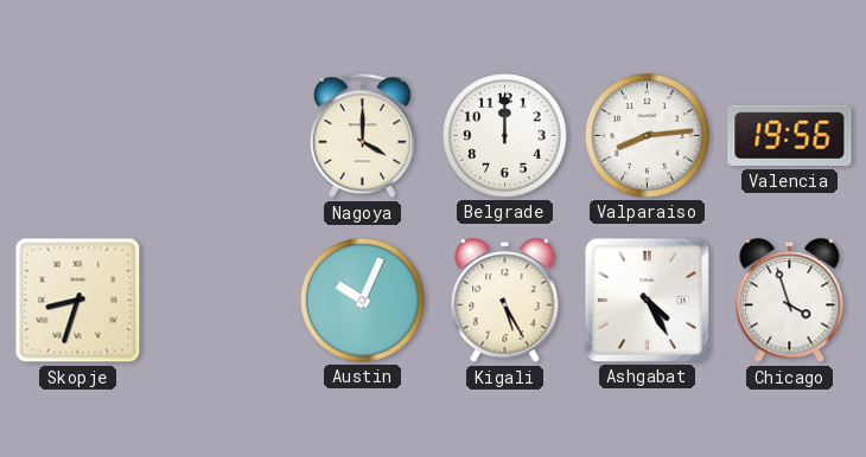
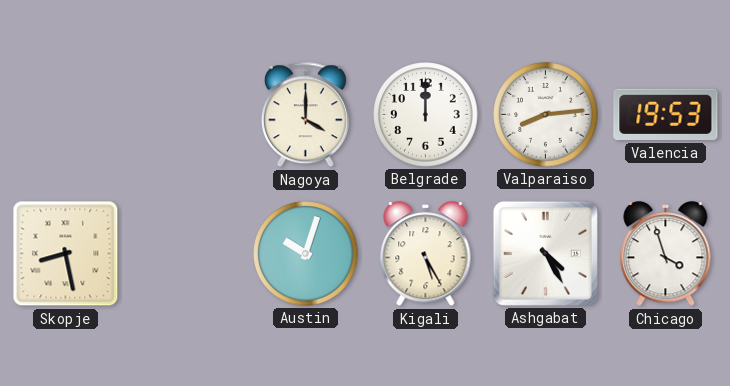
Valencia: 19:56 -> 19:53 (666, 115)
Skopje: 8:33 -> 8:28 (66, 254)
Austin: 10:04 -> 10:03 (306, 254)
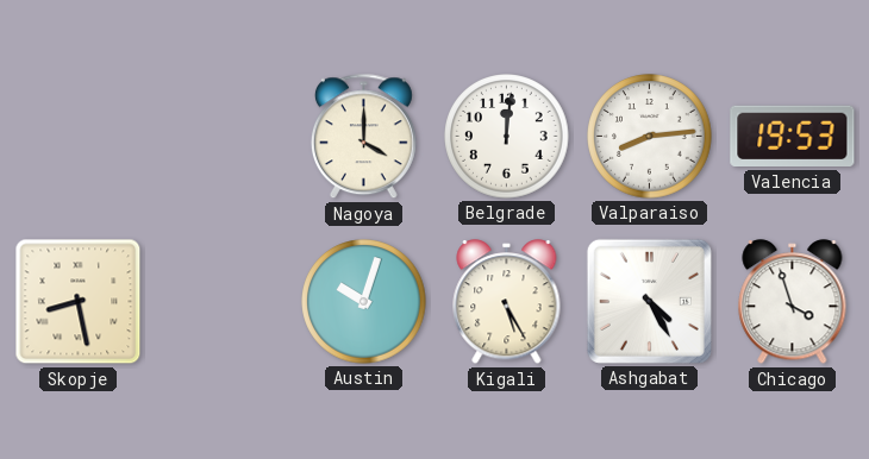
Belgrade: 12:00 -> 12:01 (507, 137)
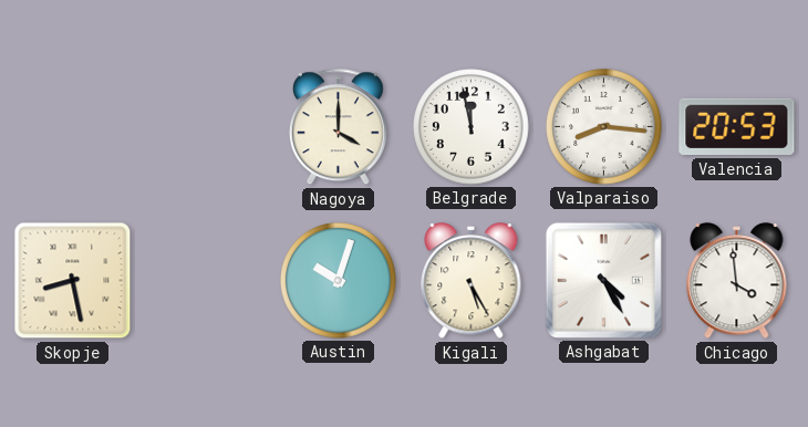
Belgrade: 12:01 -> 11:58 (472, 127)
Valparaiso: 8:14 -> 8:16 (604, 127)
Valencia: 19:53 -> 20:53 (737, 127)
Chicago: 3:57 -> 3:59 (737, 281)
